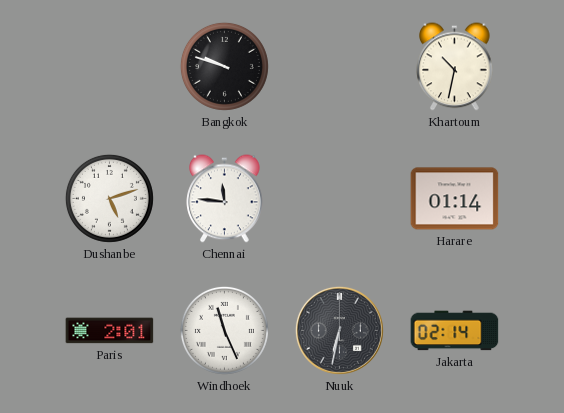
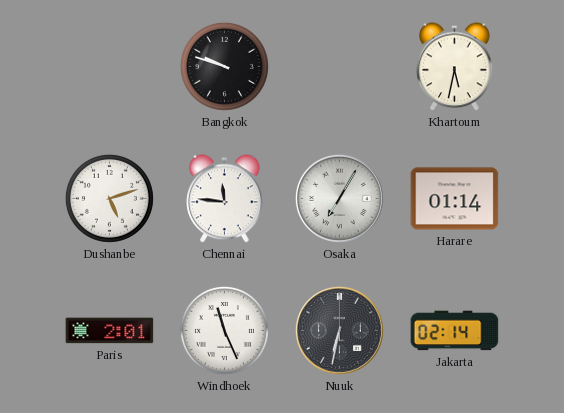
Khartoum: 10:32 -> 5:32 (455, 67)
Osaka: none -> 7:05 (339, 198)
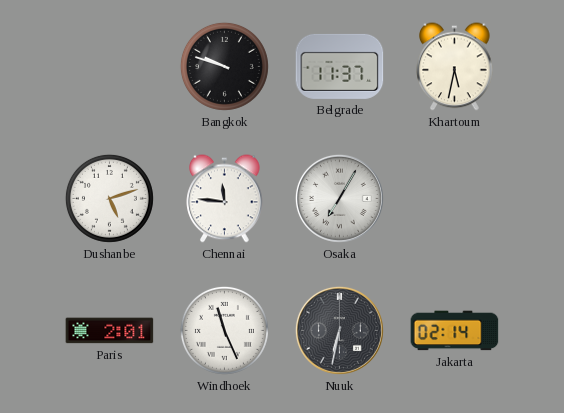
Belgrade: none -> 11:37 (340, 66)
Harare: 01:14 -> none (455, 199)
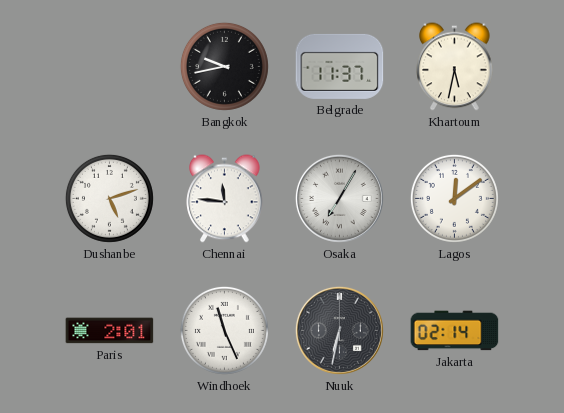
Bangkok: 9:48 -> 9:43 (224, 66)
Lagos: none -> 12:09 (454, 198)
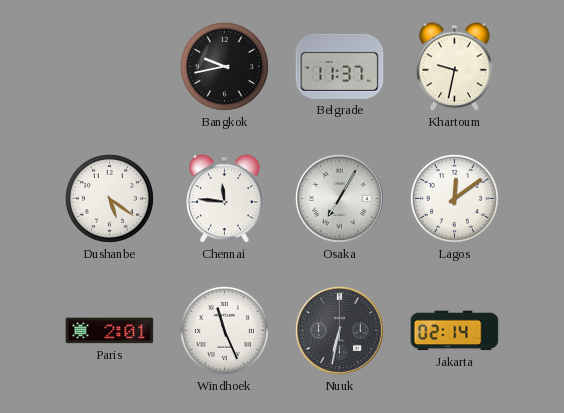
Khartoum: 5:32 -> 9:32 (455, 67)
Dushanbe: 5:12 -> 5:21 (109, 198)
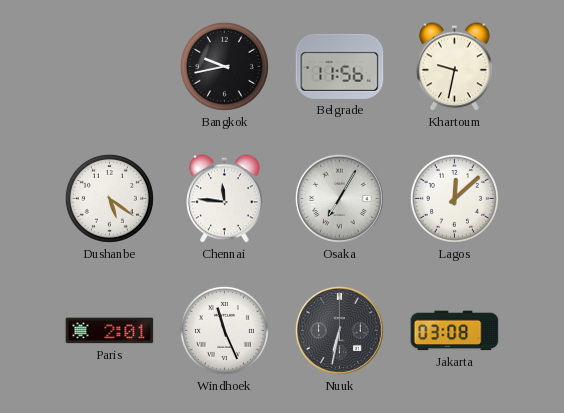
Belgrade: 11:37 -> 11:56 (340, 66)
Lagos: 12:09 -> 12:08 (454, 198)
Jakarta: 02:14 -> 03:08 (455, 331)
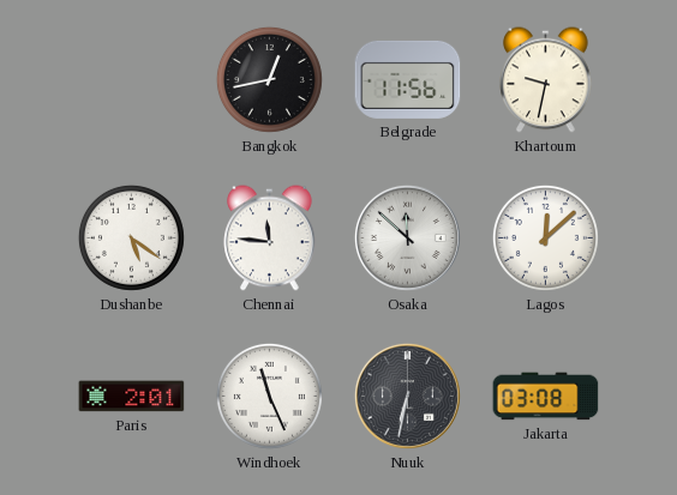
Bangkok: 9:43 -> 12:43 (269, 79)
Osaka: 7:05 -> 11:52 (407, 237)
